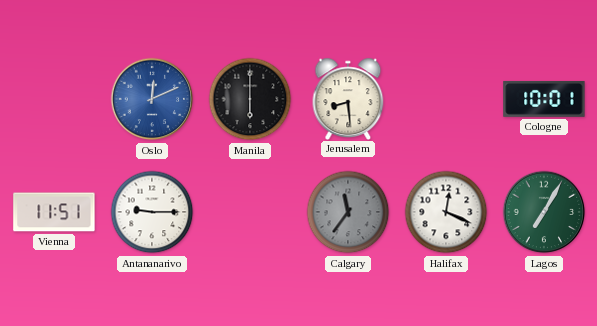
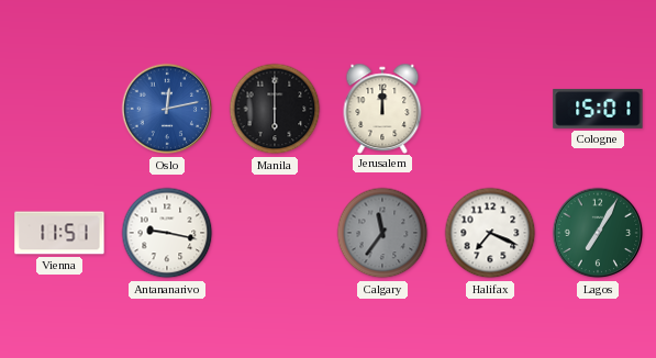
Oslo: 12:11 -> 12:13 (167, 109)
Jerusalem: 8:29 -> 12:00 (382, 108)
Cologne: 10:01 -> 15:01 (598, 109)
Antananarivo: 9:15 -> 9:17 (167, 233)
Halifax: 12:19 -> 7:19 (490, 233)
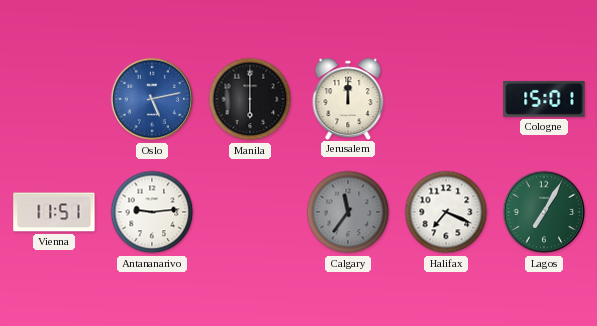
Oslo: 12:13 -> 5:13 (152, 99)
Antananarivo: 9:17 -> 9:14 (152, 212)
